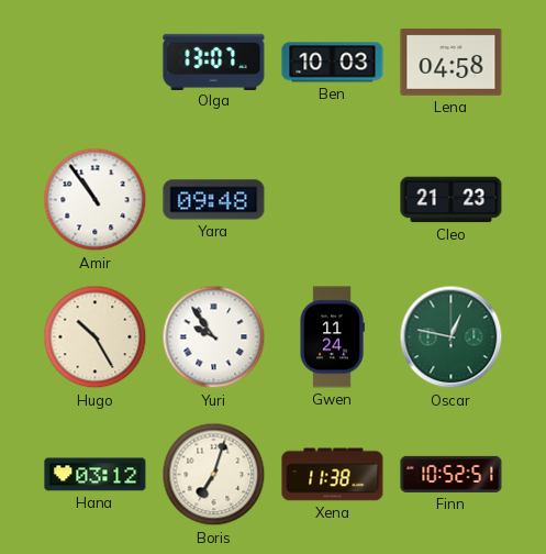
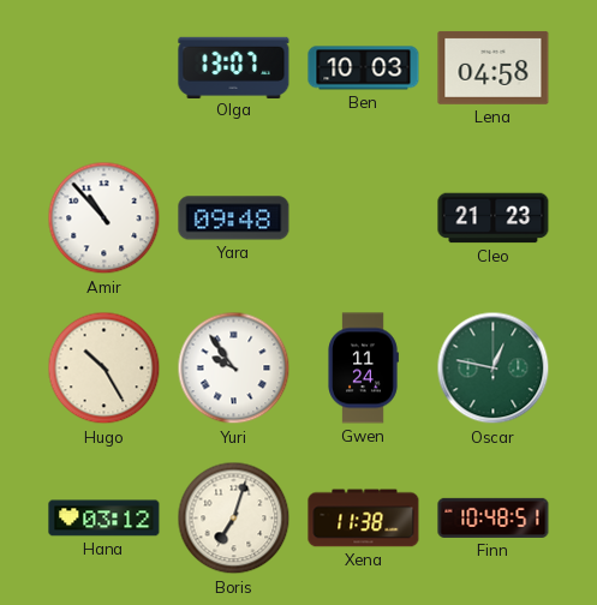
Amir: 10:54 -> 10:53 (105, 218)
Finn: 10:52 -> 10:48 (494, 517)
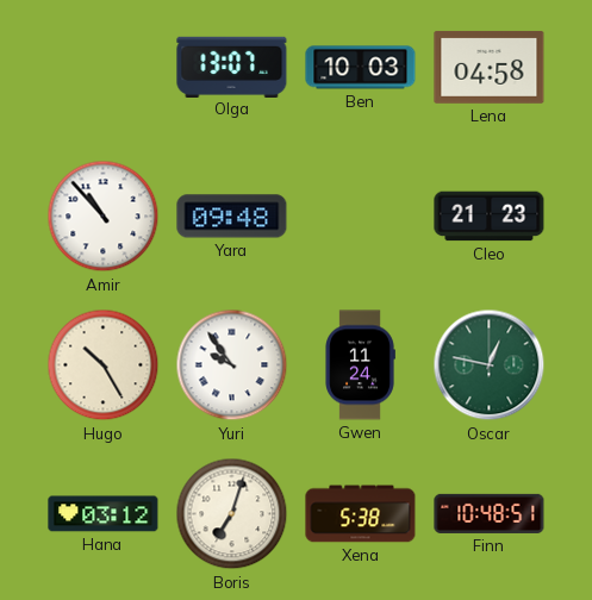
Xena: 11:38 -> 5:38 (361, 514)
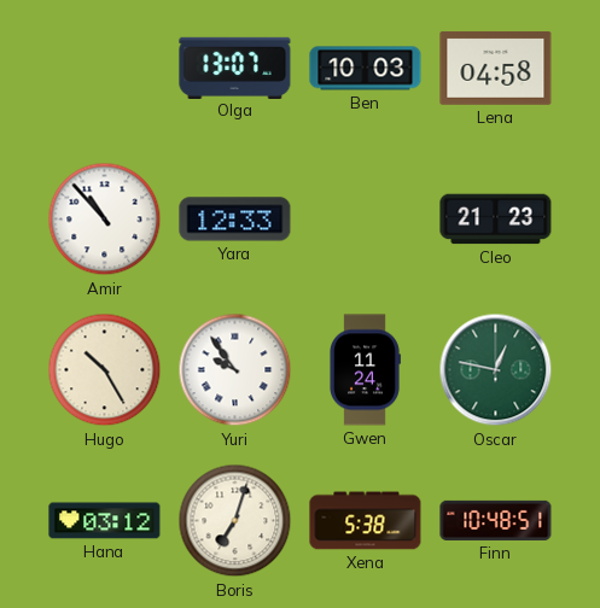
Yara: 09:48 -> 12:33 (235, 220)
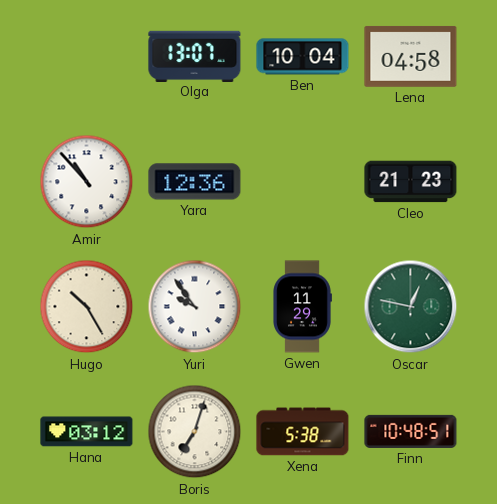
Ben: 10:03 -> 10:04 (303, 57)
Yara: 12:33 -> 12:36 (195, 182)
Gwen: 11:24 -> 11:29 (302, 307)
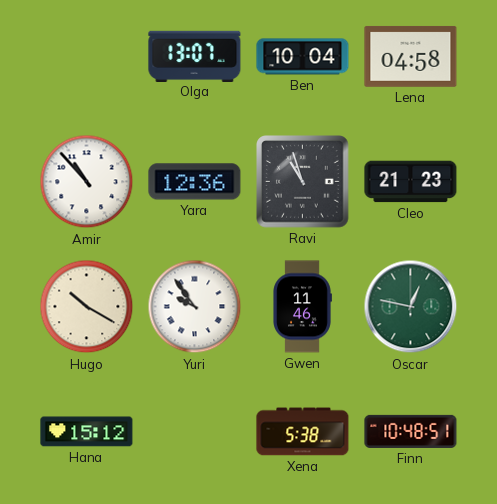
Ravi: none -> 10:57 (303, 182)
Hugo: 10:25 -> 10:20 (87, 307)
Gwen: 11:29 -> 11:46 (302, 307)
Hana: 03:12 -> 15:12 (87, 432)
Boris: 7:03 -> none (195, 432)
